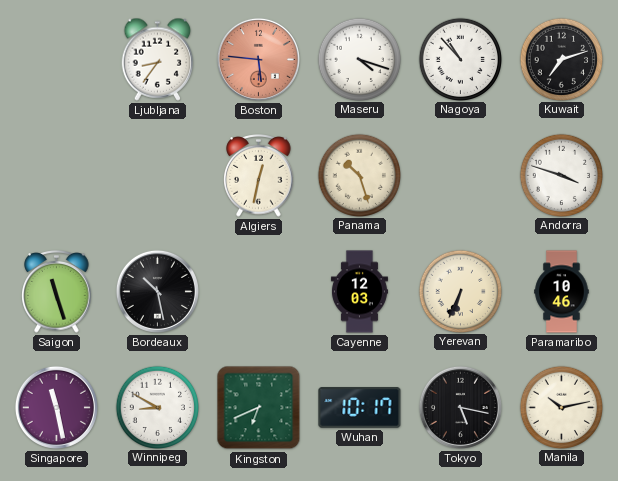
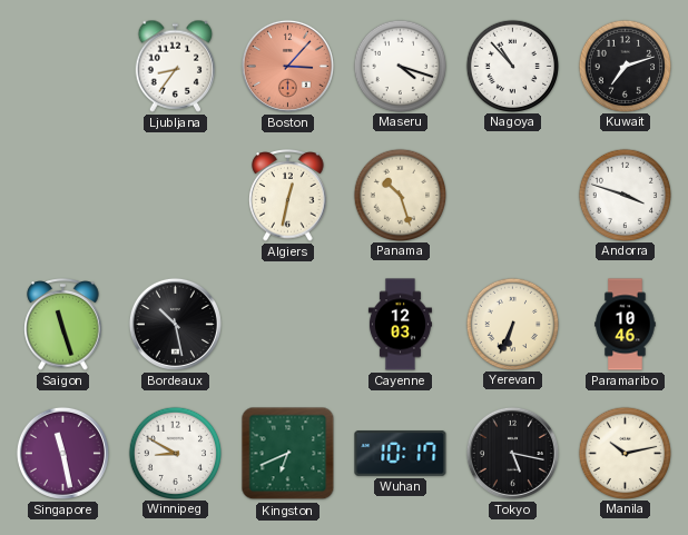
Boston: 5:46 -> 3:07 (287, 66)
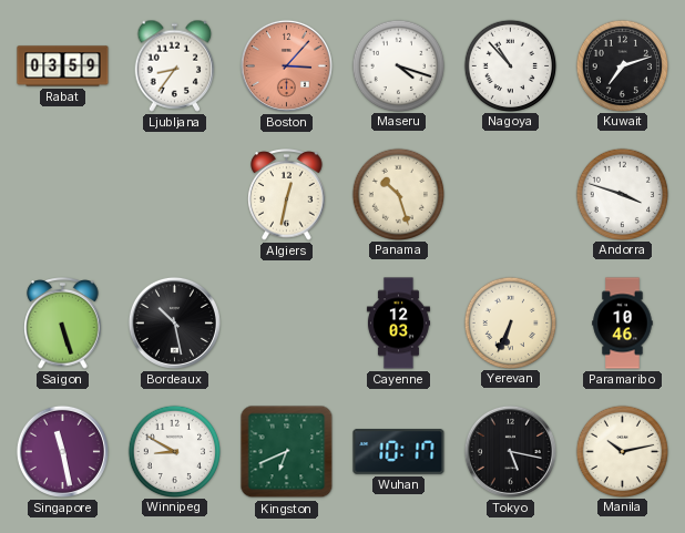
Rabat: none -> 03:59 (63, 66)
Saigon: 11:27 -> 5:27 (63, 324)
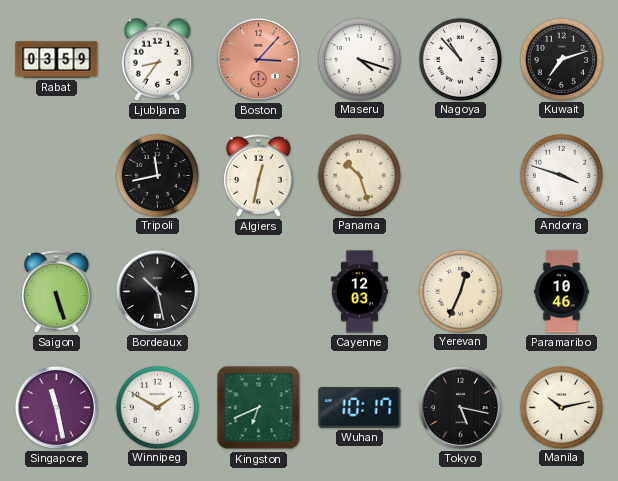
Tripoli: none -> 11:43 (157, 175)
Yerevan: 6:34 -> 12:34 (460, 291)
Winnipeg: 8:50 -> 1:50 (157, 407)
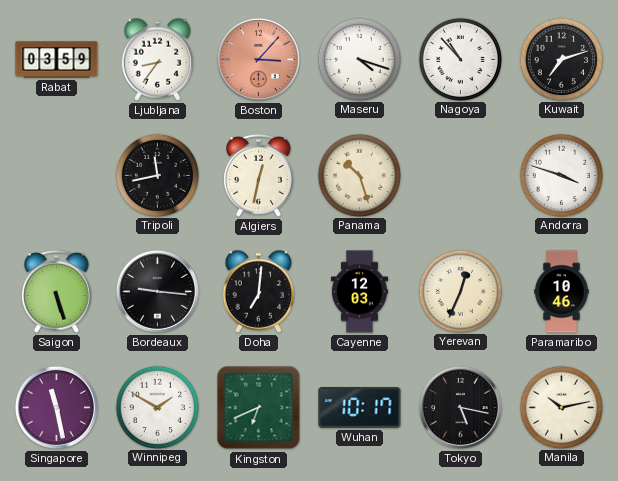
Bordeaux: 10:28 -> 9:16 (157, 291)
Doha: none -> 7:01 (259, 291)
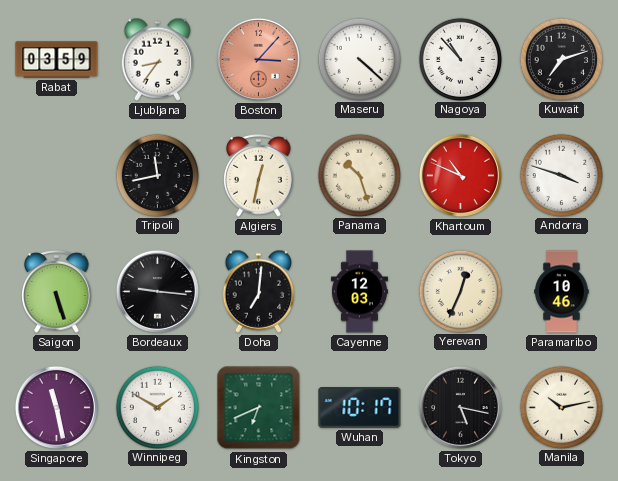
Maseru: 4:18 -> 4:22 (359, 59)
Khartoum: none -> 10:49 (460, 175)
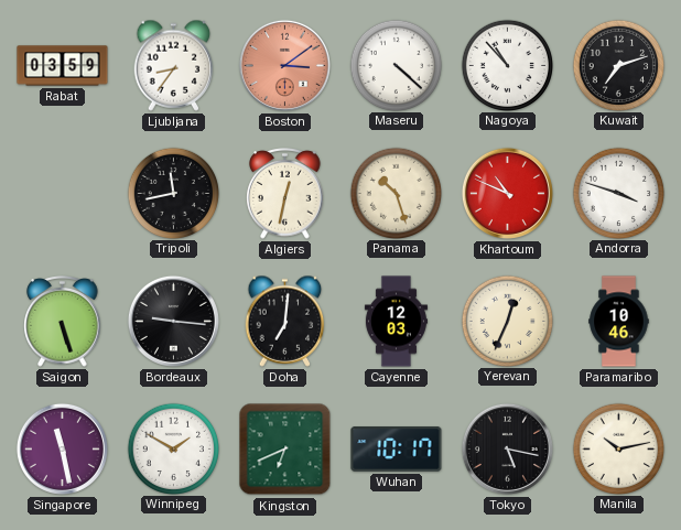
Boston: 3:07 -> 3:09 (284, 65)
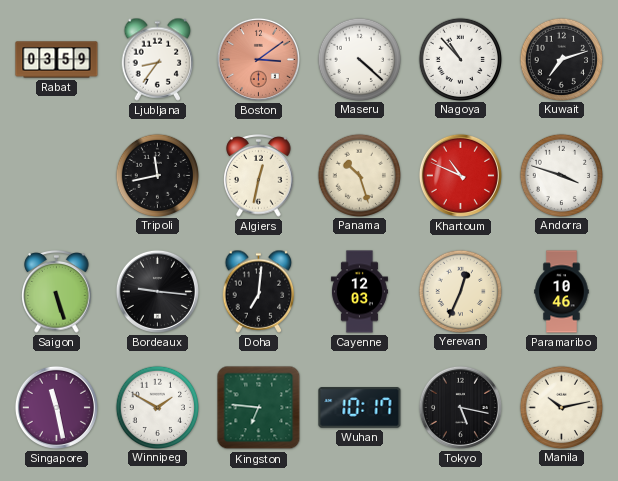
Kingston: 6:41 -> 6:46 (259, 408)
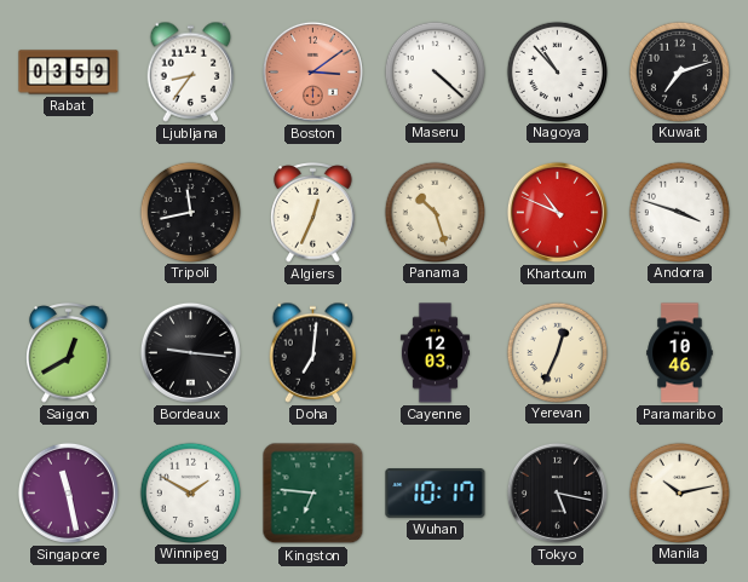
Algiers: 12:32 -> 12:34 (313, 213)
Saigon: 5:27 -> 12:40 (69, 353)
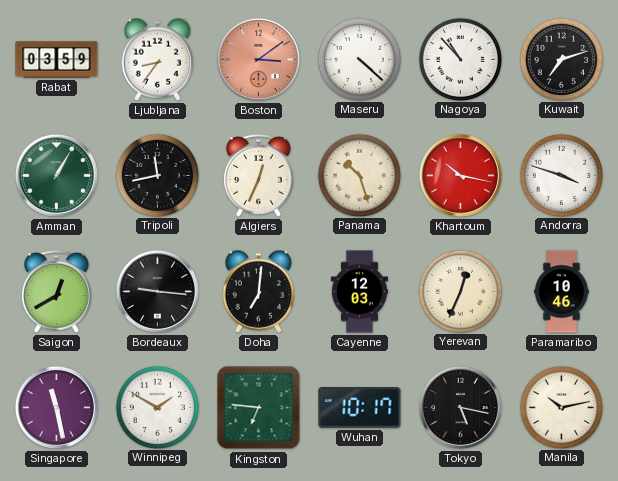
Amman: none -> 1:05 (56, 175)
Khartoum: 10:49 -> 10:17 (460, 175)
